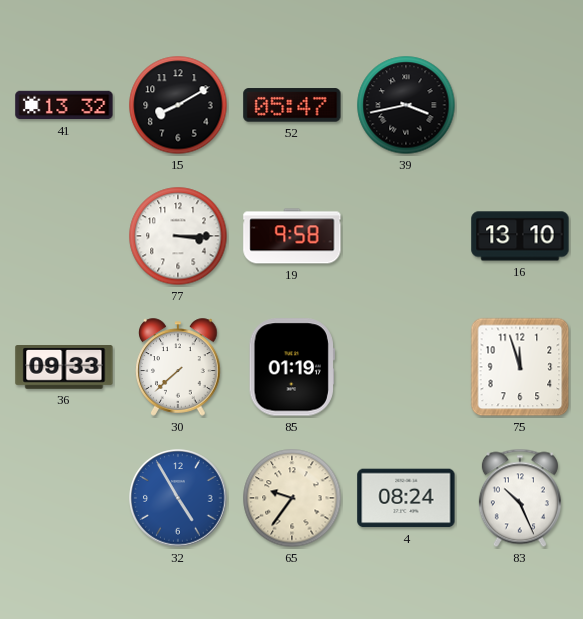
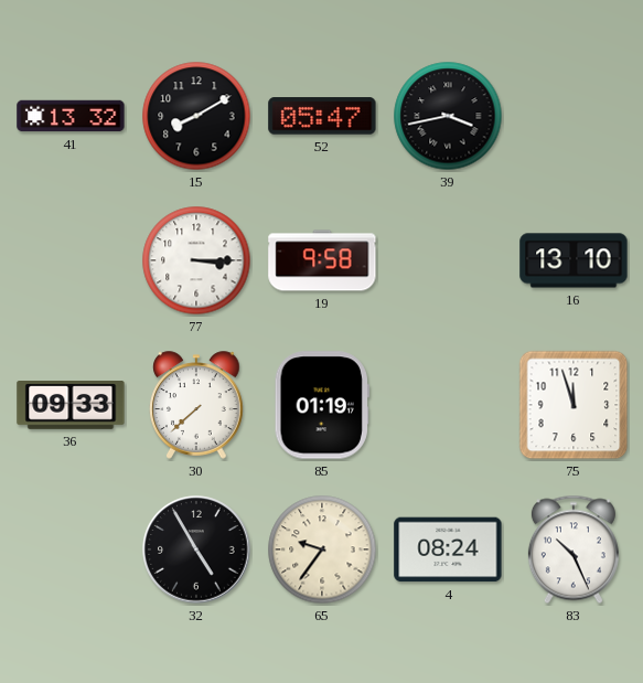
32 dial: blue -> black (196, 549)
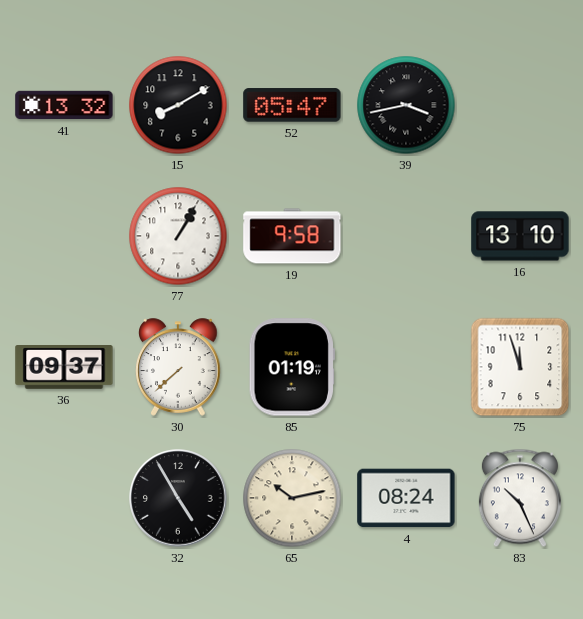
77: 3:15 -> 1:05 (178, 236)
36: 09:33 -> 09:37 (64, 368)
65: 9:36 -> 10:13 (292, 498)
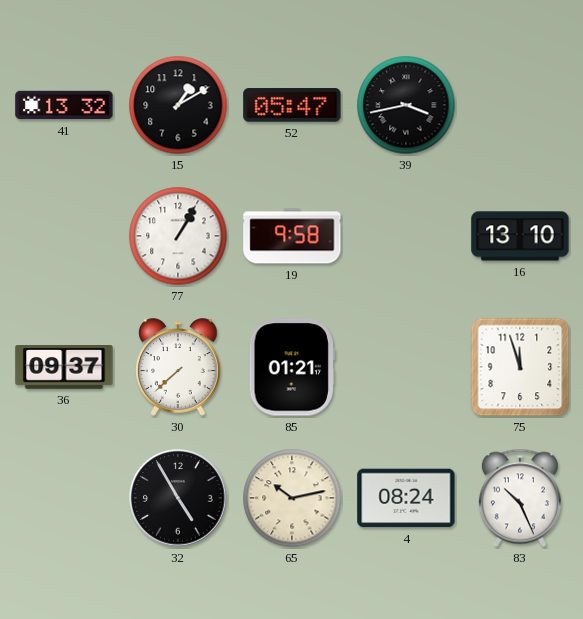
15: 8:10 -> 1:10 (178, 105)
85: 01:19 -> 01:21 (292, 367)
